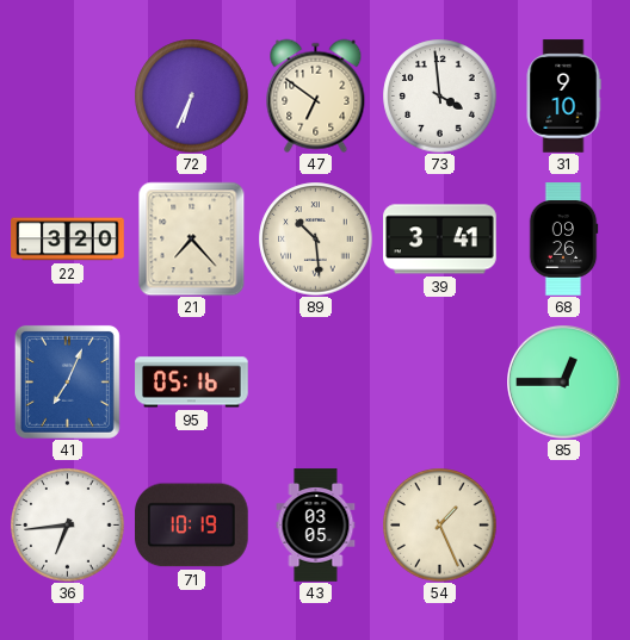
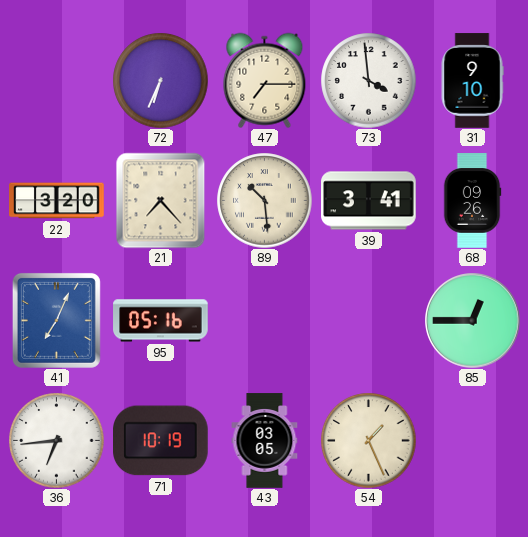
47: 6:51 -> 7:15 (265, 80)
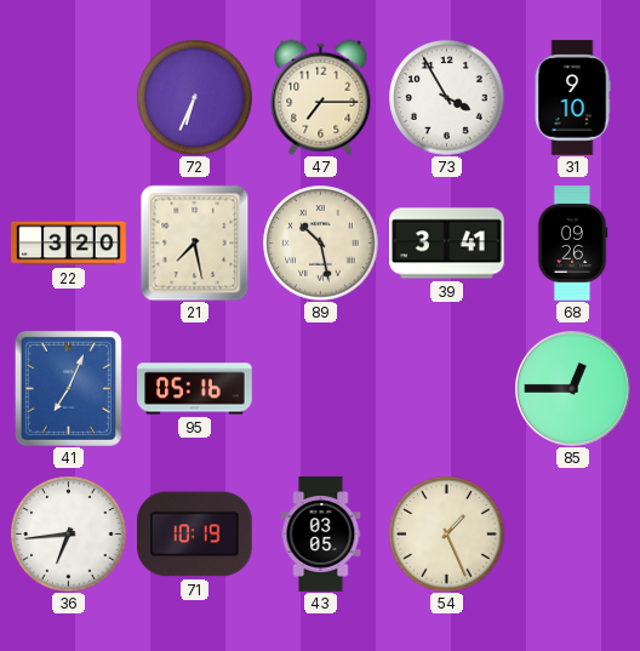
73: 3:59 -> 3:55 (446, 97)
21: 7:23 -> 7:28 (195, 242)
89: 10:29 -> 10:28 (320, 242)
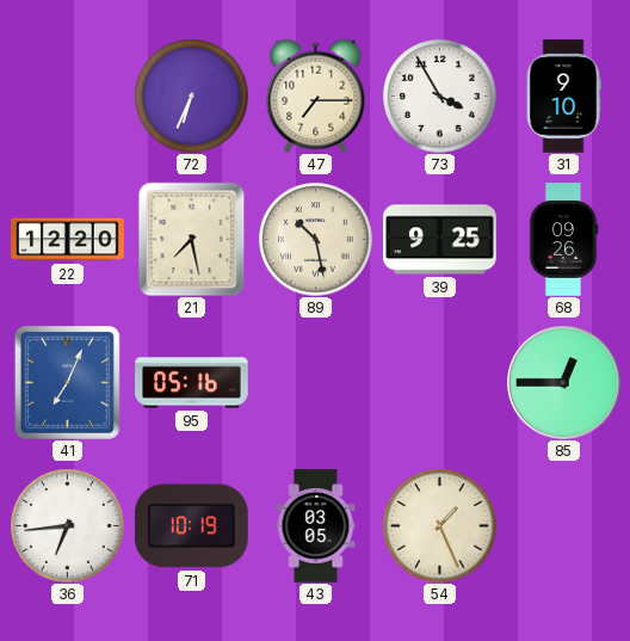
22: 3:20 -> 12:20 (68, 240)
39: 3:41 -> 9:25 (440, 240)
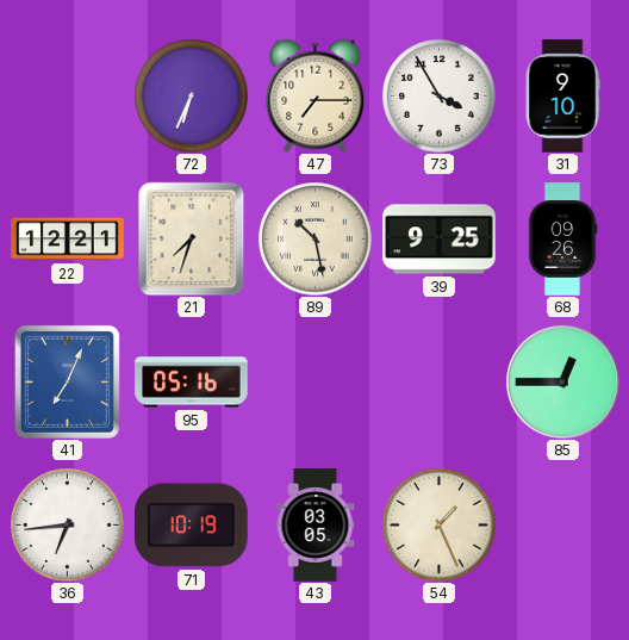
22: 12:20 -> 12:21 (68, 240)
21: 7:28 -> 7:33 (192, 238)
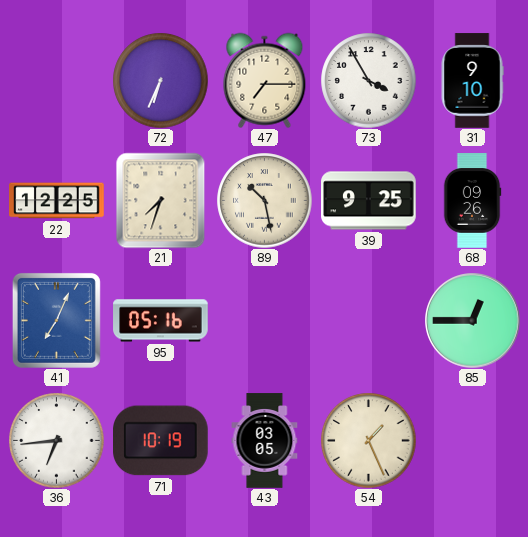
22: 12:21 -> 12:25 (57, 201)
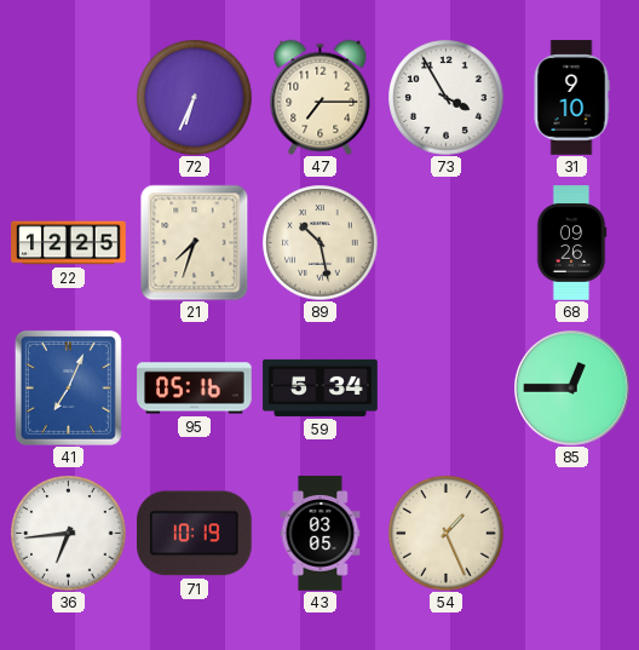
39: 9:25 -> none (369, 201)
59: none -> 5:34 (321, 387)
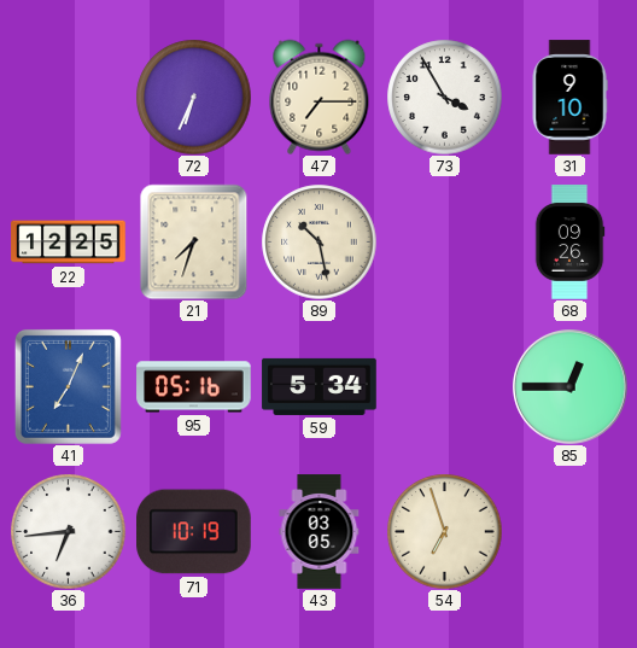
54: 1:26 -> 6:57 (444, 531)
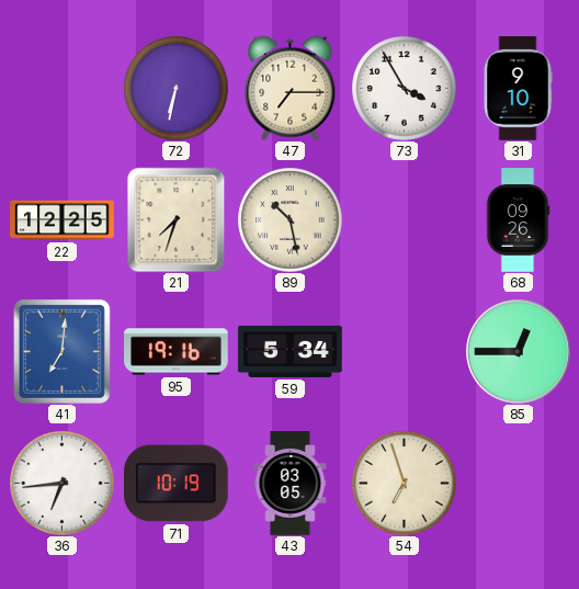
72: 6:34 -> 6:32 (175, 88)
41: 7:04 -> 7:01 (61, 351)
95: 05:16 -> 19:16 (177, 352)
